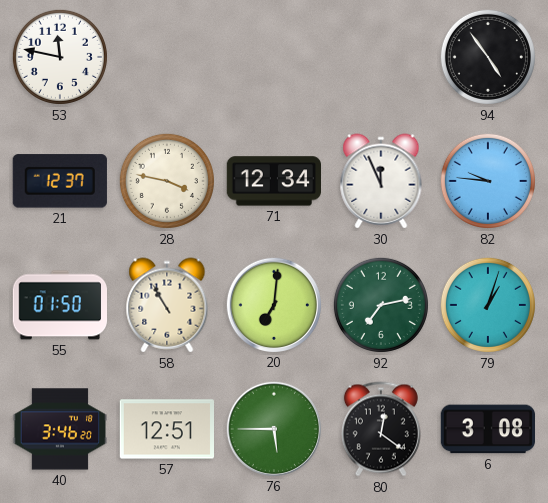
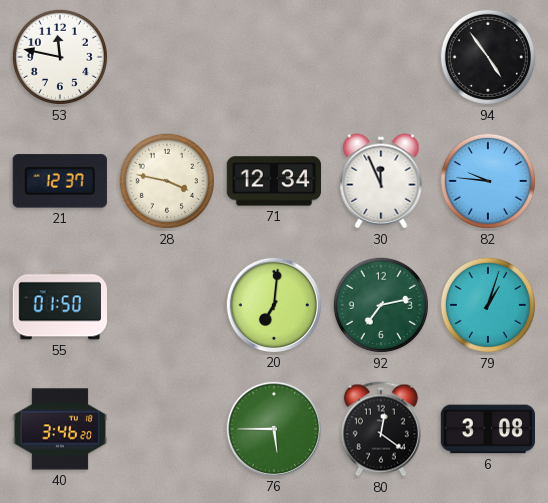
58: 10:55 -> none (167, 305)
57: 12:51 -> none (166, 429)
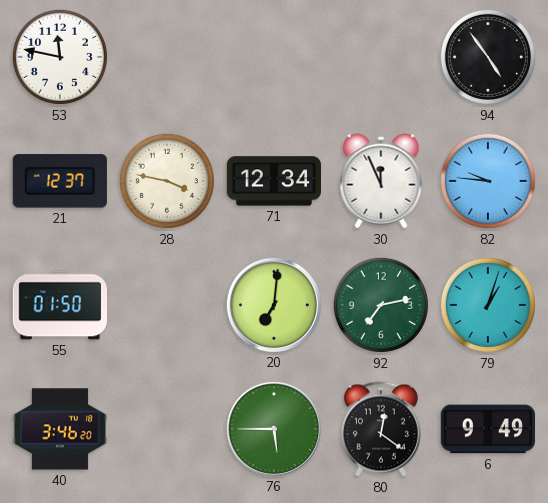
6: 3:08 -> 9:49 (487, 429)
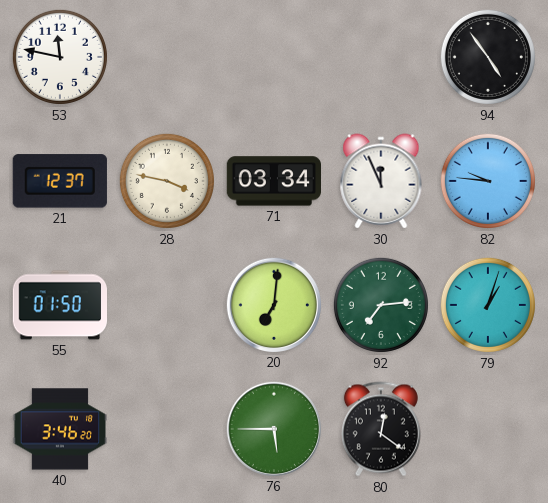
71: 12:34 -> 03:34 (273, 181)
92: 7:13 -> 7:14 (381, 305)
6: 9:49 -> none (487, 429)
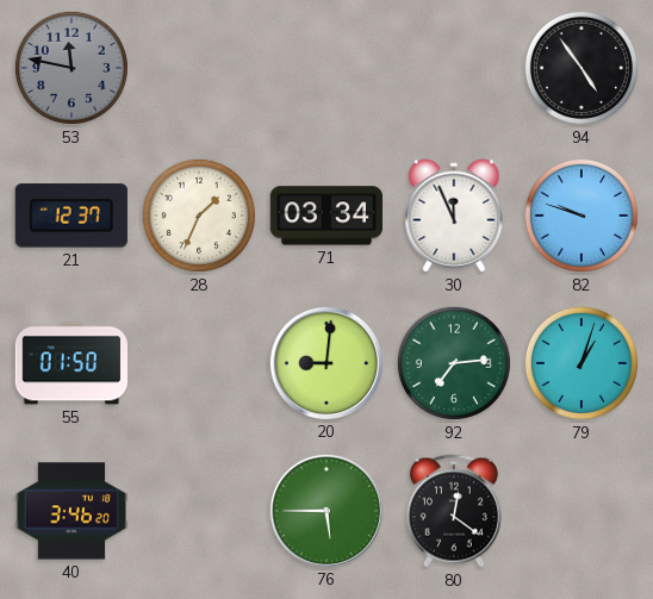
53 dial: white -> grey (71, 68)
28: 3:47 -> 1:34 (199, 216)
82: 9:46 -> 9:48 (582, 216)
20: 7:01 -> 9:01 (325, 362)
